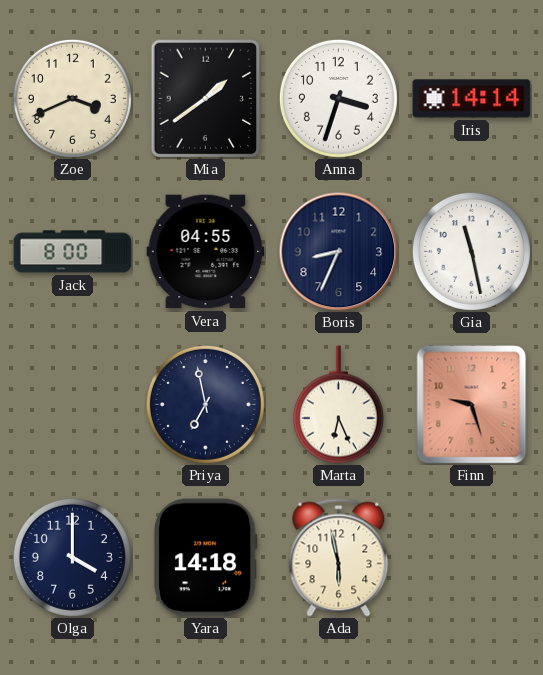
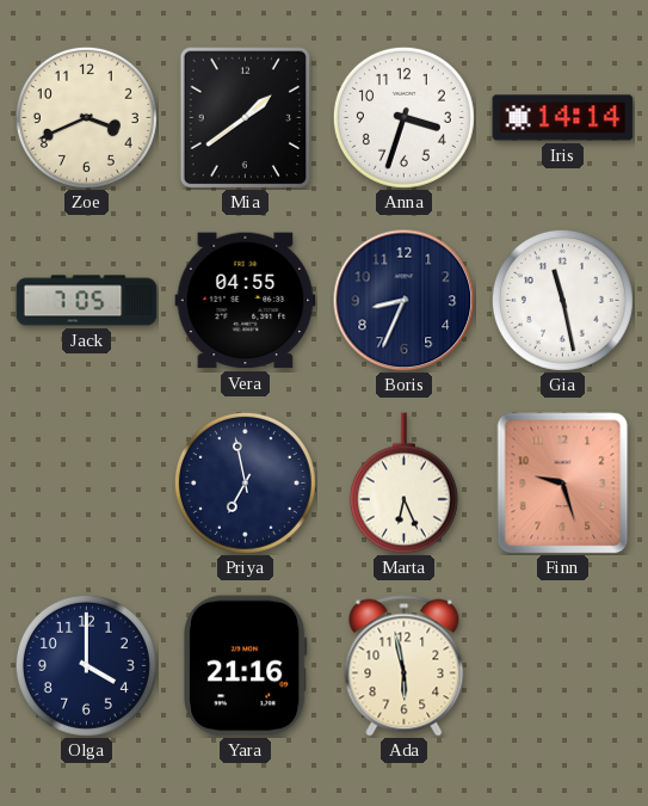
Jack: 8:00 -> 7:05 (87, 301)
Yara: 14:18 -> 21:16 (245, 666)
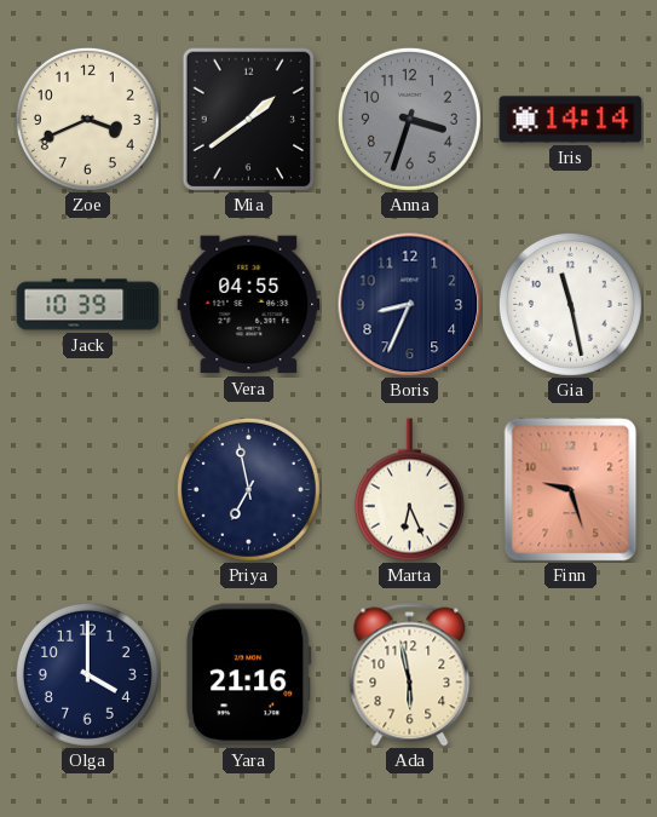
Anna dial: white -> grey (409, 119)
Jack: 7:05 -> 10:39 (88, 305)
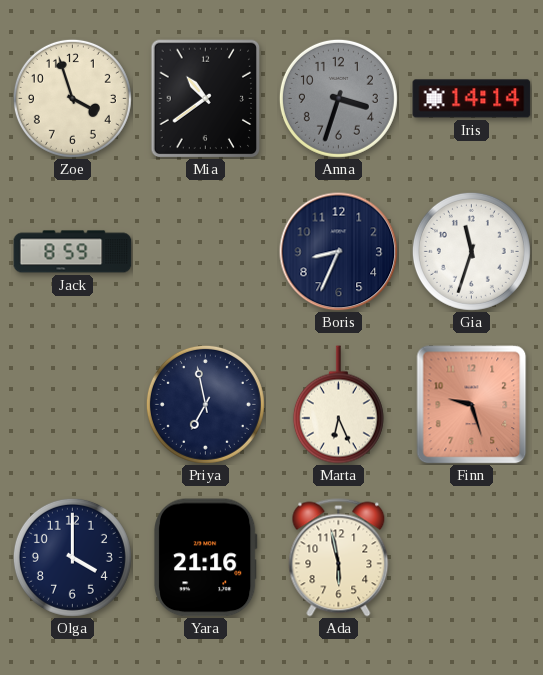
Zoe: 3:41 -> 3:57 (72, 98)
Mia: 1:39 -> 10:39 (206, 98)
Jack: 10:39 -> 8:59 (73, 252)
Vera: 04:55 -> none (249, 305)
Gia: 11:28 -> 11:33 (471, 251)
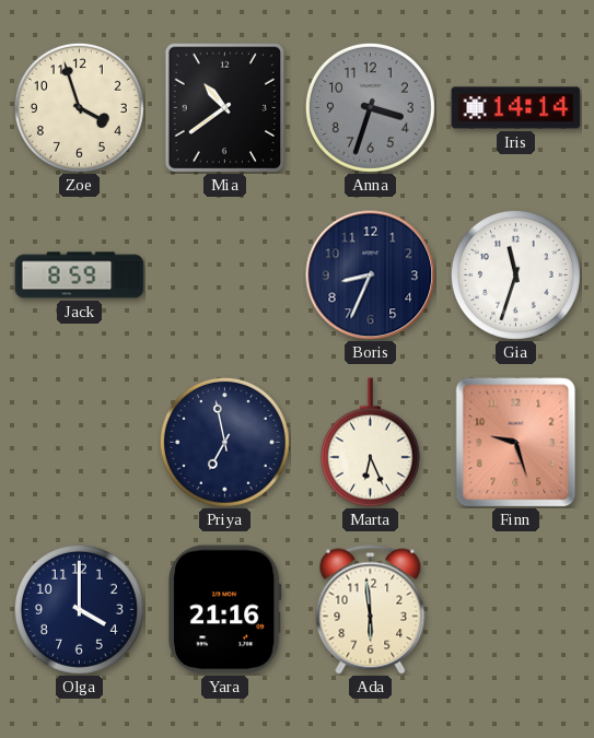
Ada: 5:58 -> 5:59 (371, 610)
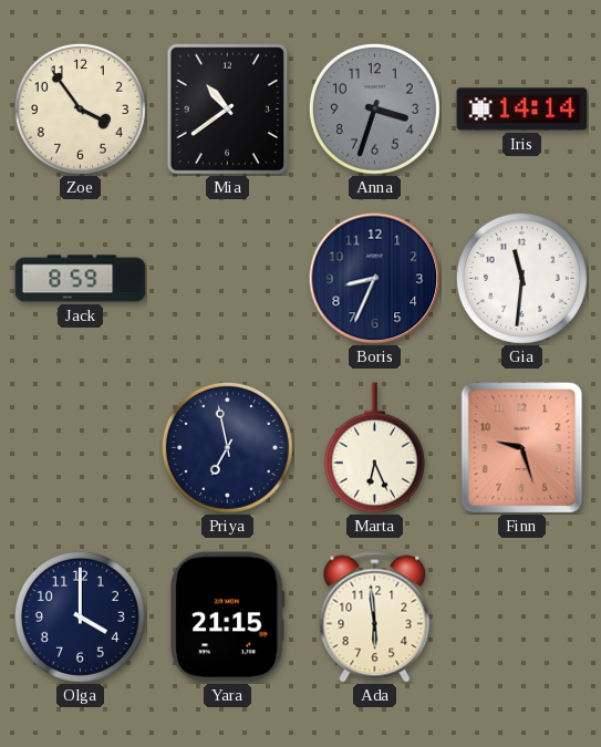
Zoe: 3:57 -> 3:54 (80, 108)
Gia: 11:33 -> 11:31 (521, 278)
Yara: 21:16 -> 21:15 (227, 618)
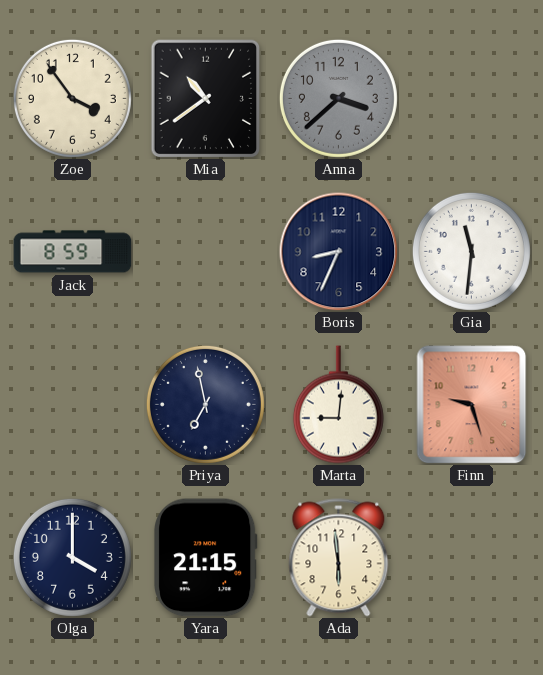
Anna: 3:33 -> 3:38 (338, 98)
Iris: 14:14 -> none (522, 110)
Marta: 6:26 -> 9:01 (338, 405)
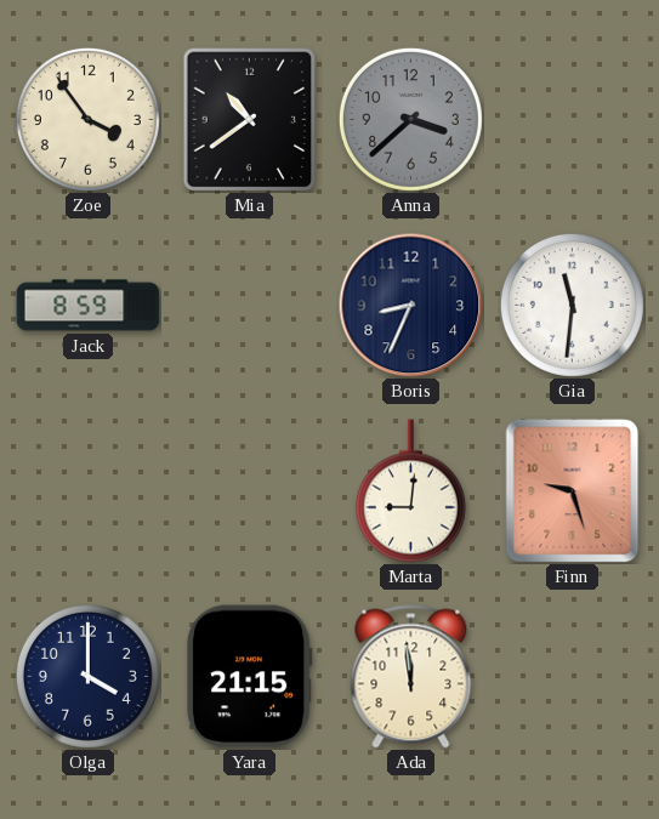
Priya: 6:58 -> none (205, 404)
Ada: 5:59 -> 11:59 (411, 677)
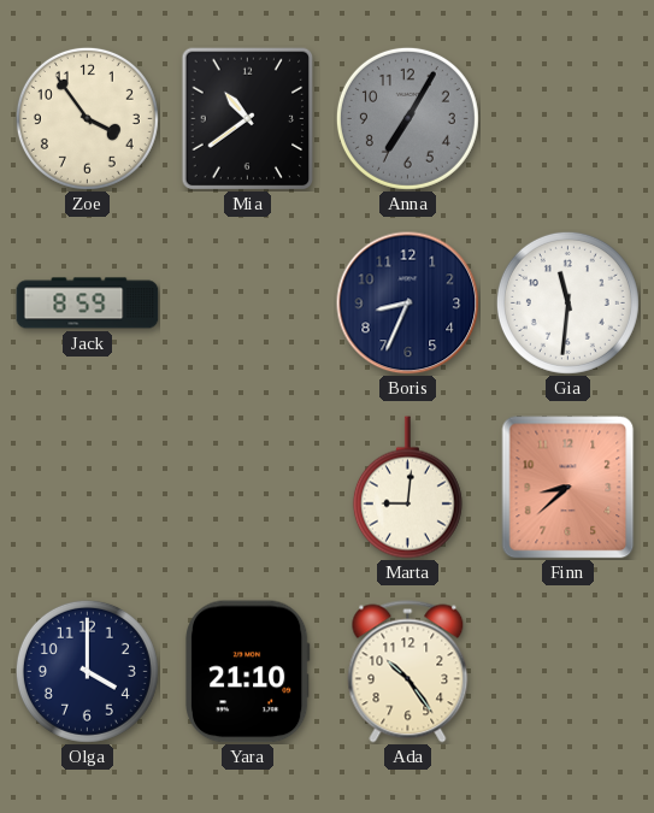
Anna: 3:38 -> 7:05 (407, 118)
Finn: 9:27 -> 8:38 (568, 488)
Yara: 21:15 -> 21:10 (247, 672)
Ada: 11:59 -> 10:24 (408, 672)
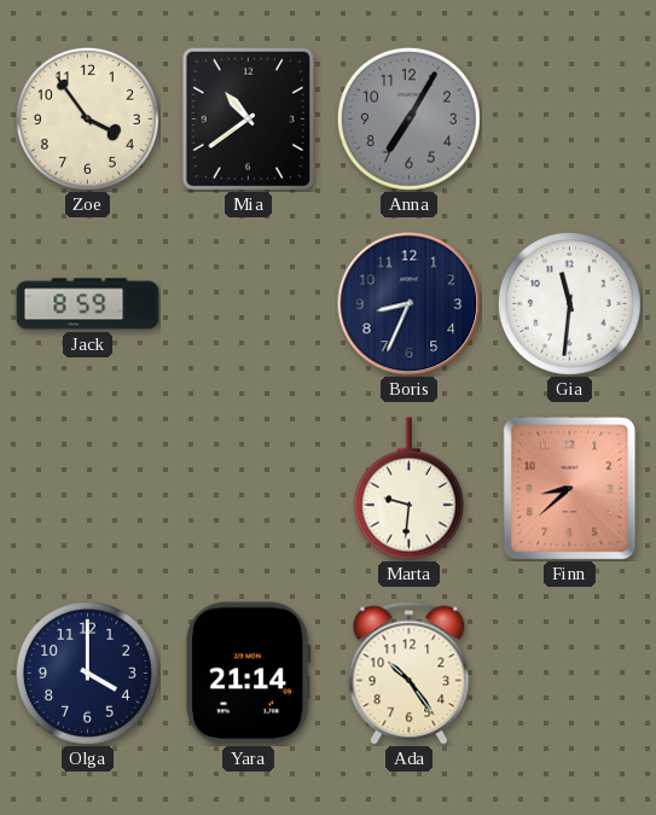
Marta: 9:01 -> 9:31 (408, 489)
Yara: 21:10 -> 21:14 (248, 674)
